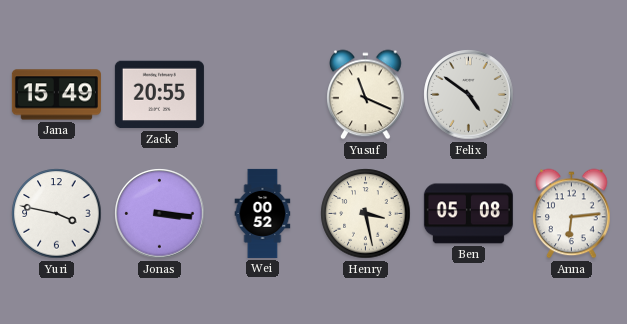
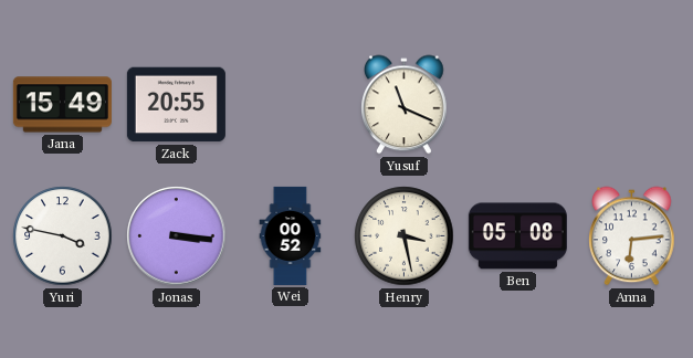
Felix: 4:51 -> none (469, 95)
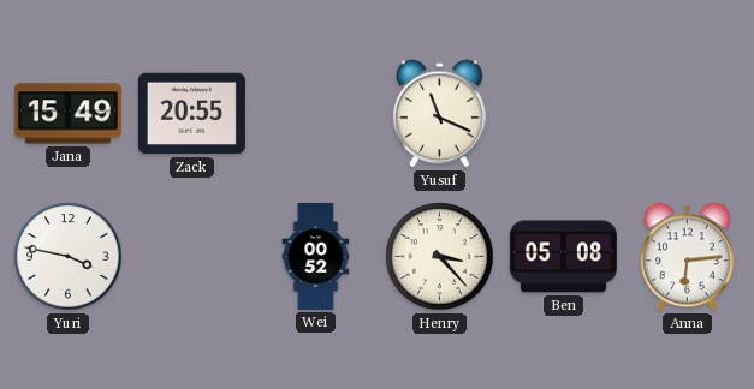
Jonas: 3:16 -> none (177, 236)
Henry: 3:28 -> 3:23 (440, 257)
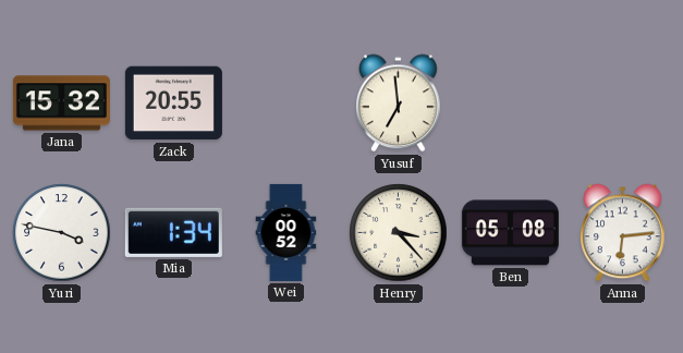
Jana: 15:49 -> 15:32 (61, 104)
Yusuf: 11:19 -> 6:59 (399, 104)
Mia: none -> 1:34 (173, 232)
